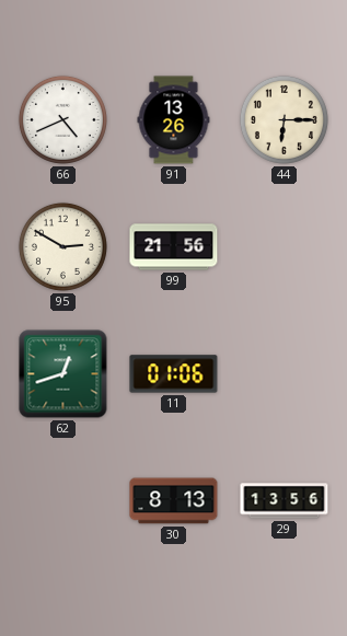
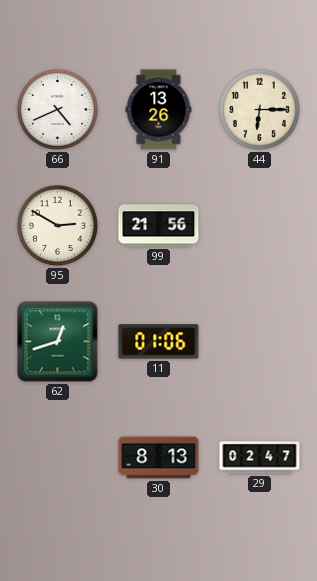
29: 13:56 -> 02:47 (260, 458)
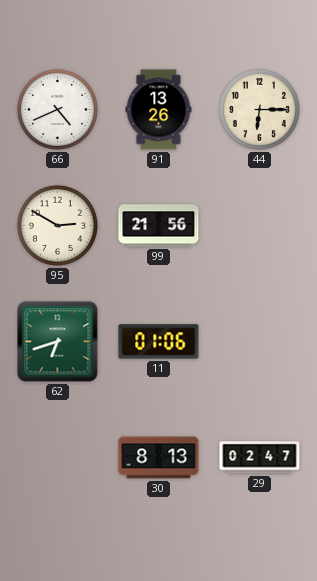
62: 12:42 -> 6:42 (58, 342)
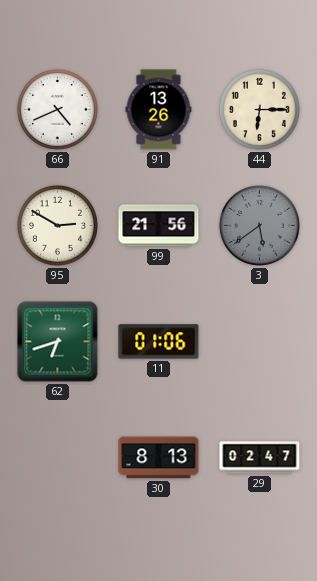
3: none -> 5:39 (259, 225)
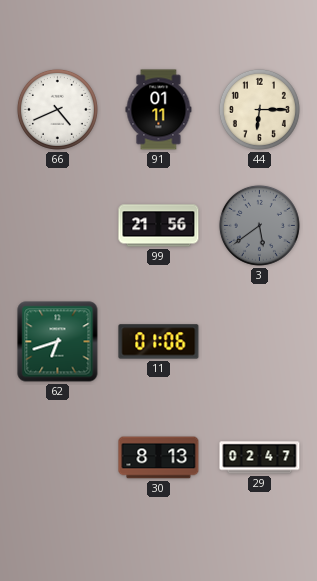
91: 13:26 -> 01:11 (159, 110)
95: 2:50 -> none (57, 225)
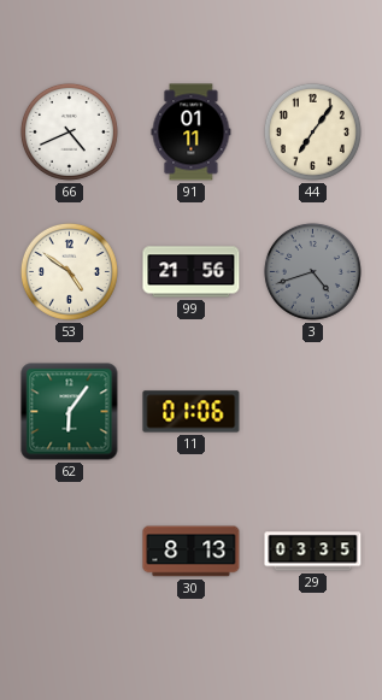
44: 6:15 -> 7:06 (312, 131)
53: none -> 4:51 (69, 271)
3: 5:39 -> 4:42 (312, 271)
62: 6:42 -> 6:06 (70, 412)
29: 02:47 -> 03:35 (313, 552)
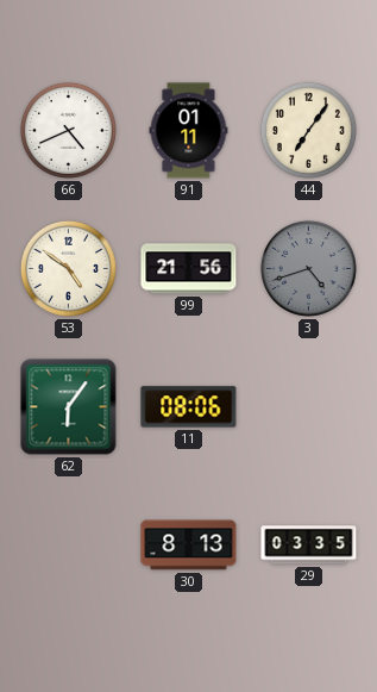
11: 01:06 -> 08:06 (189, 407)
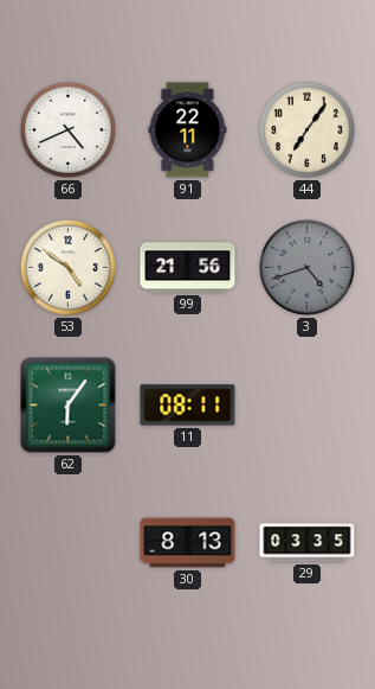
91: 01:11 -> 22:11 (188, 130)
11: 08:06 -> 08:11 (188, 406)
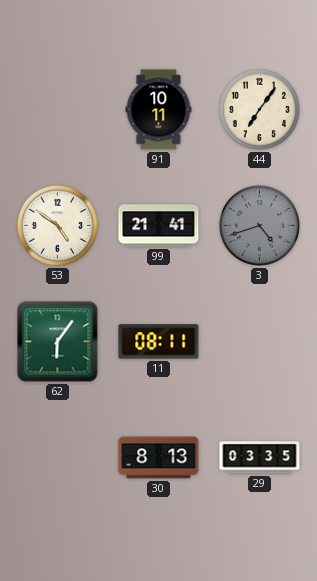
66: 4:41 -> none (67, 129)
91: 22:11 -> 10:11 (159, 110)
99: 21:56 -> 21:41 (159, 226)
